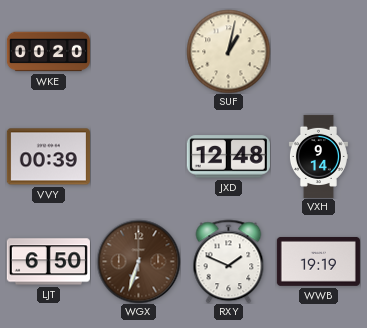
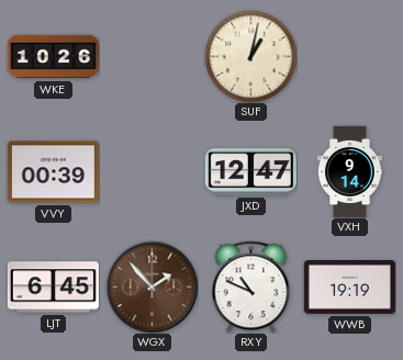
WKE: 00:20 -> 10:26 (53, 57)
JXD: 12:48 -> 12:47 (250, 172)
LJT: 6:50 -> 6:45 (53, 288)
WGX: 6:33 -> 1:53 (152, 286)
RXY: 1:49 -> 10:49 (251, 286)
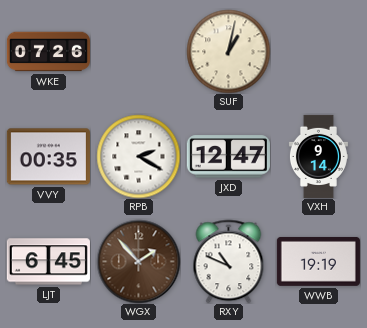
WKE: 10:26 -> 07:26 (48, 52)
VVY: 00:39 -> 00:35 (48, 157)
RPB: none -> 2:20 (138, 156)
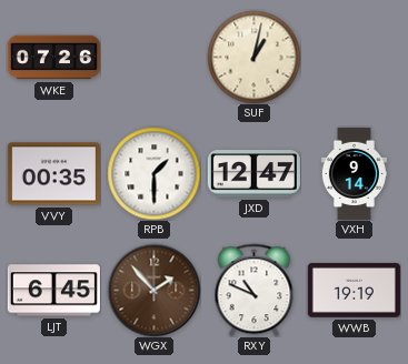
RPB: 2:20 -> 1:30 (153, 173)
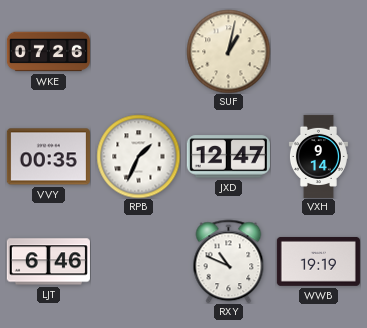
RPB: 1:30 -> 1:34 (138, 156)
LJT: 6:45 -> 6:46 (48, 262)
WGX: 1:53 -> none (153, 290)
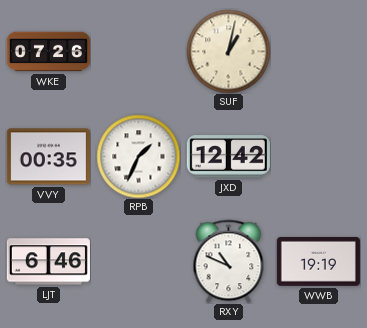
JXD: 12:47 -> 12:42 (228, 157)
VXH: 9:14 -> none (318, 156)
